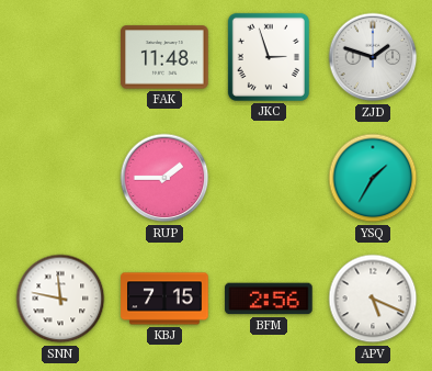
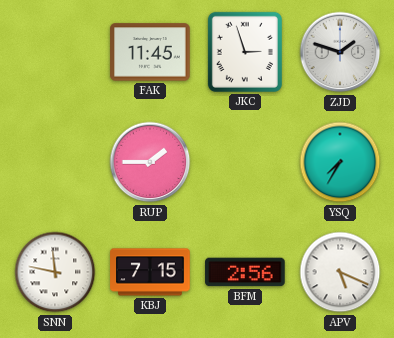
FAK: 11:48 -> 11:45 (150, 52)
YSQ: 1:35 -> 7:35 (340, 162)
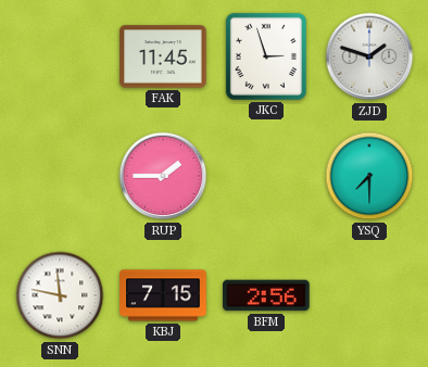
YSQ: 7:35 -> 7:30 (369, 176)
APV: 5:19 -> none (340, 272)
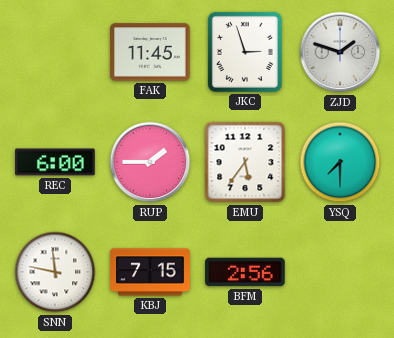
REC: none -> 6:00 (55, 162)
EMU: none -> 5:36 (245, 162)
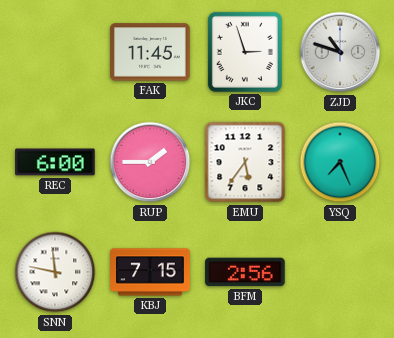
ZJD: 1:48 -> 10:48 (340, 52)
YSQ: 7:30 -> 7:26 (340, 162)
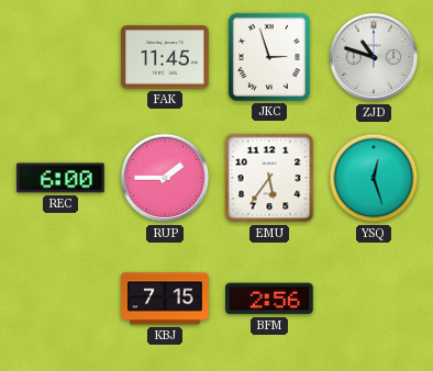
YSQ: 7:26 -> 12:27 (374, 178)
SNN: 11:47 -> none (55, 272)
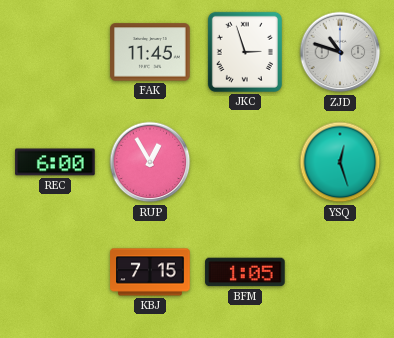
RUP: 1:45 -> 12:55 (150, 162)
EMU: 5:36 -> none (269, 178)
BFM: 2:56 -> 1:05 (245, 272)
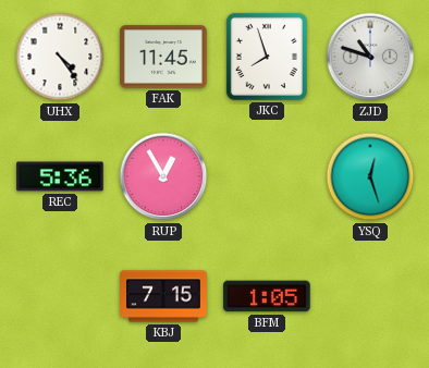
UHX: none -> 4:24 (60, 57)
JKC: 2:57 -> 7:57 (267, 57)
REC: 6:00 -> 5:36 (60, 176)
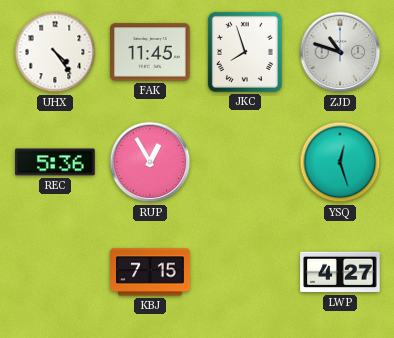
BFM: 1:05 -> none (267, 296)
LWP: none -> 4:27 (340, 272)
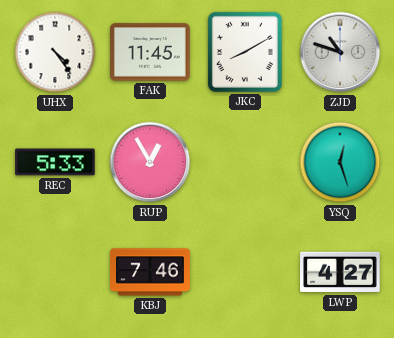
JKC: 7:57 -> 8:10 (245, 52)
REC: 5:36 -> 5:33 (55, 162)
KBJ: 7:15 -> 7:46 (150, 272)
